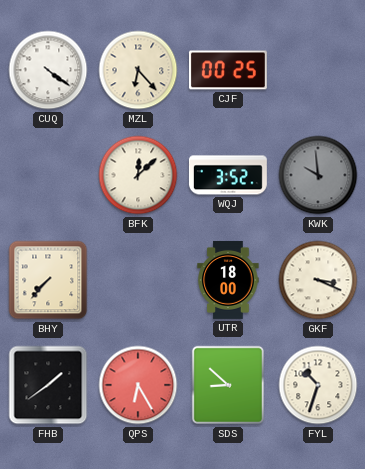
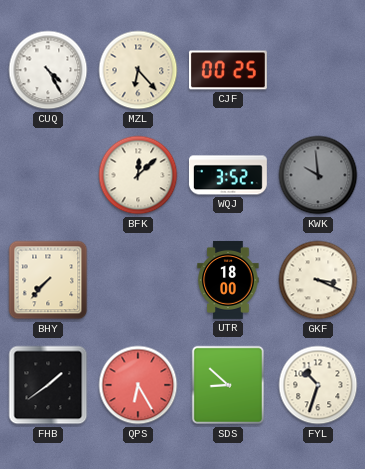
CUQ: 4:21 -> 4:25 (48, 70)
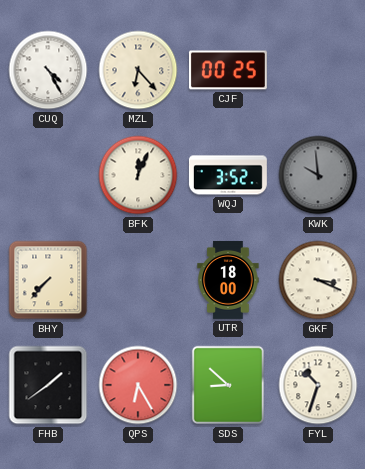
BFK: 12:08 -> 12:04 (138, 175)
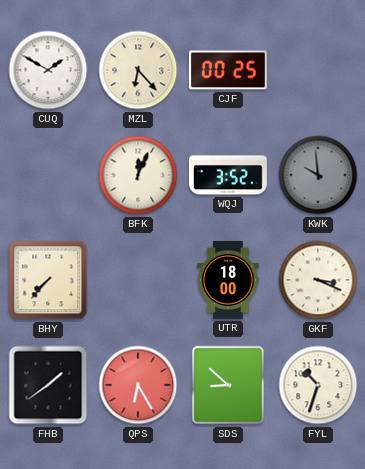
CUQ: 4:25 -> 1:50 (48, 70)
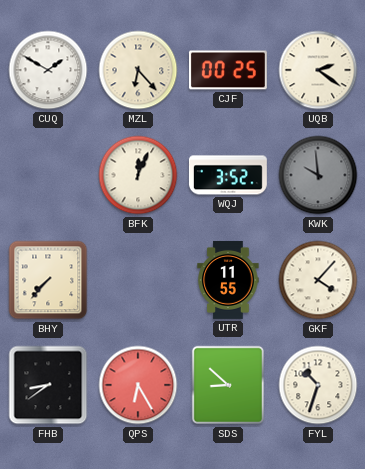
UQB: none -> 2:21 (318, 70)
UTR: 18:00 -> 11:55 (228, 280)
GKF: 3:19 -> 4:07 (318, 280)
FHB: 1:39 -> 8:39 (48, 385)
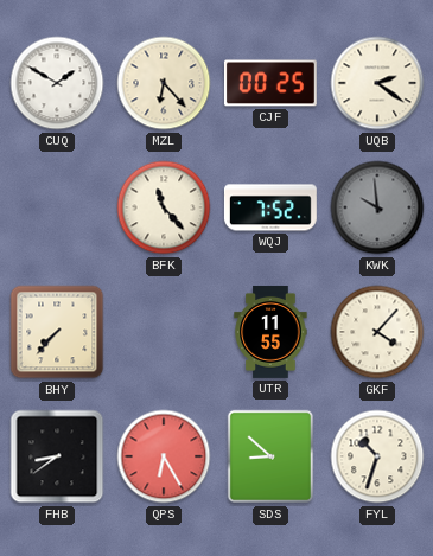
BFK: 12:04 -> 11:23 (164, 207)
WQJ: 3:52 -> 7:52 (270, 207)
